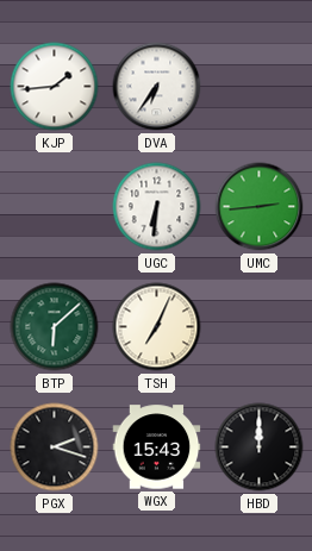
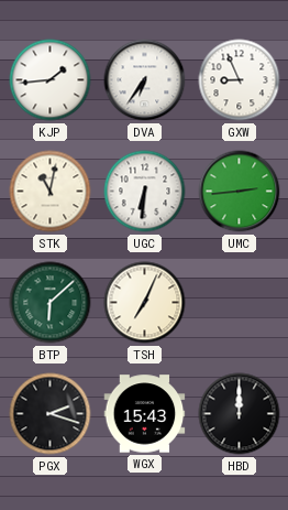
GXW: none -> 8:56 (240, 80)
STK: none -> 11:02 (51, 192)
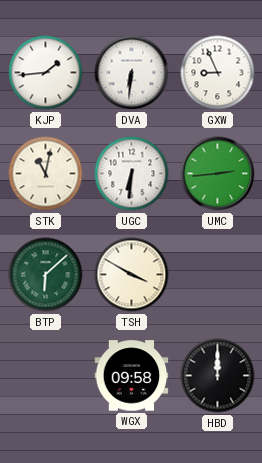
DVA: 6:36 -> 6:31 (132, 73)
TSH: 7:04 -> 3:50 (132, 275)
PGX: 2:18 -> none (51, 414)
WGX: 15:43 -> 09:58 (132, 376)
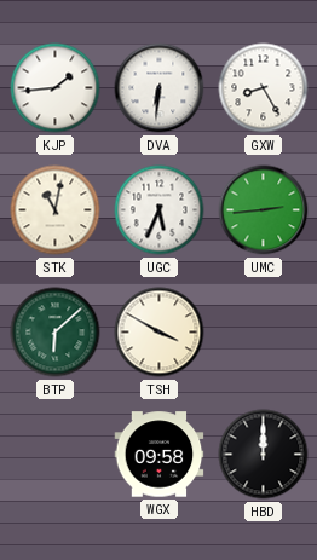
GXW: 8:56 -> 8:25 (264, 88)
UGC: 6:31 -> 5:34 (160, 210)
